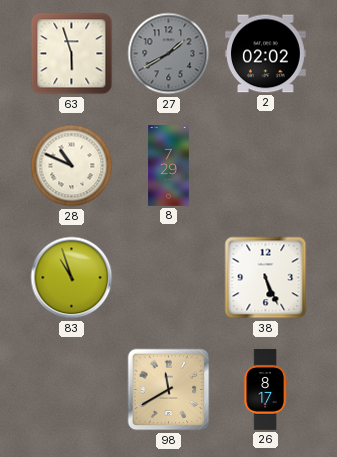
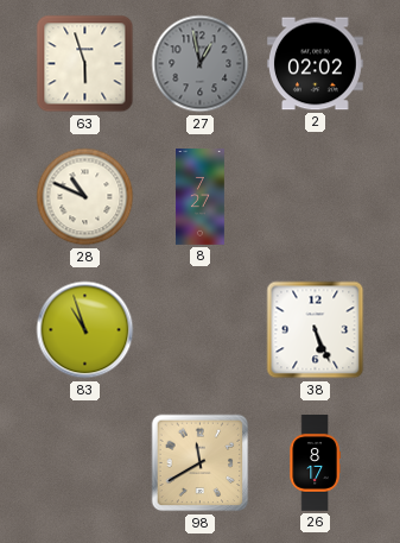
27: 1:40 -> 12:58 (201, 64)
8: 7:29 -> 7:27 (201, 197)
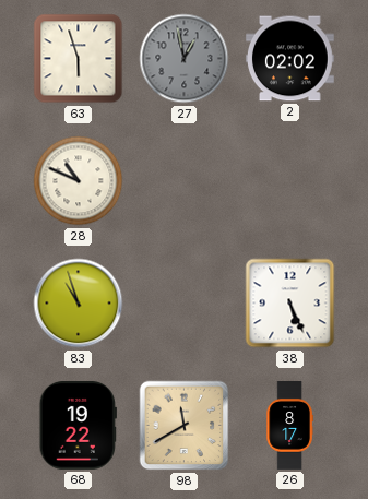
8: 7:27 -> none (201, 197)
68: none -> 19:22 (78, 425)
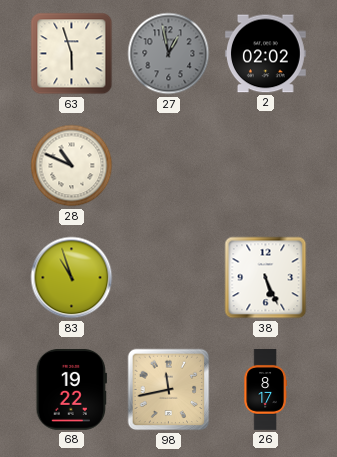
98: 11:40 -> 11:43 (169, 390)
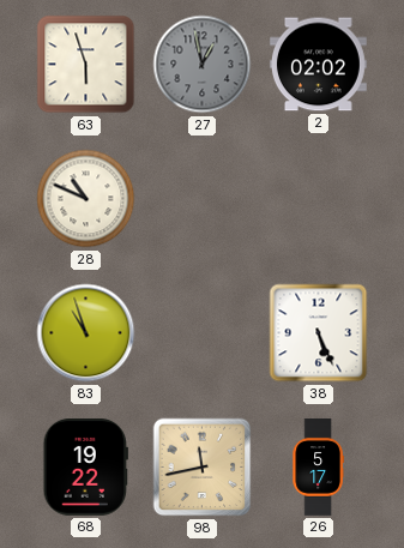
26: 8:17 -> 5:17 (318, 468)
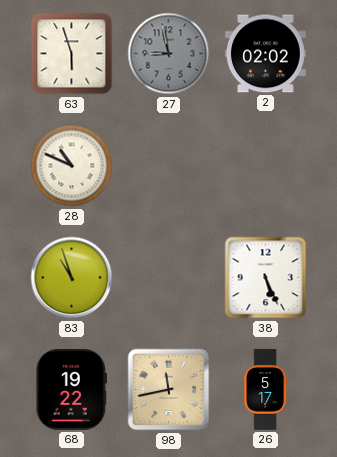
27: 12:58 -> 8:58 (169, 54)
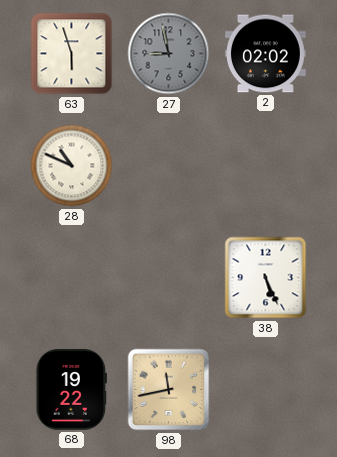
83: 10:57 -> none (72, 278)
26: 5:17 -> none (265, 390)
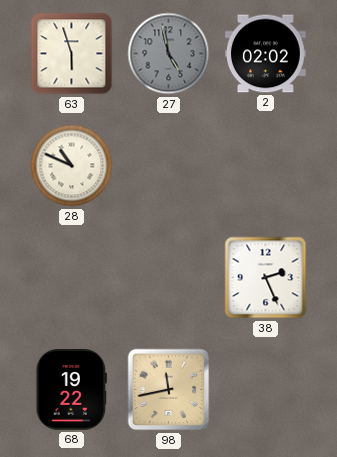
27: 8:58 -> 4:58 (169, 54)
38: 5:26 -> 2:26 (266, 278)
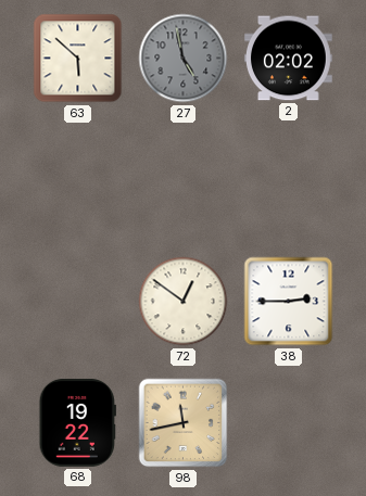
63: 5:57 -> 5:52 (78, 59)
28: 10:49 -> none (72, 166)
72: none -> 12:51 (184, 302)
38: 2:26 -> 2:45 (289, 302)
